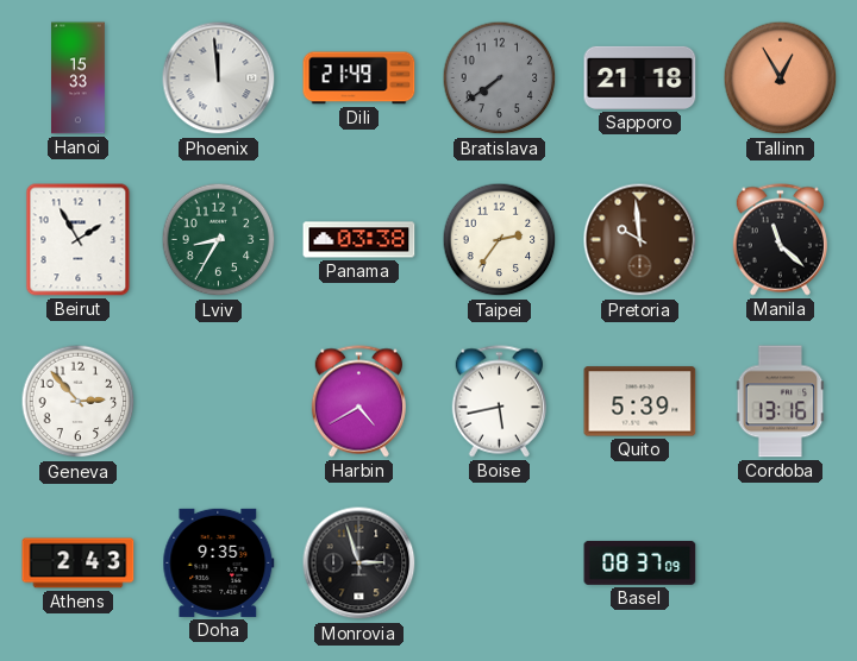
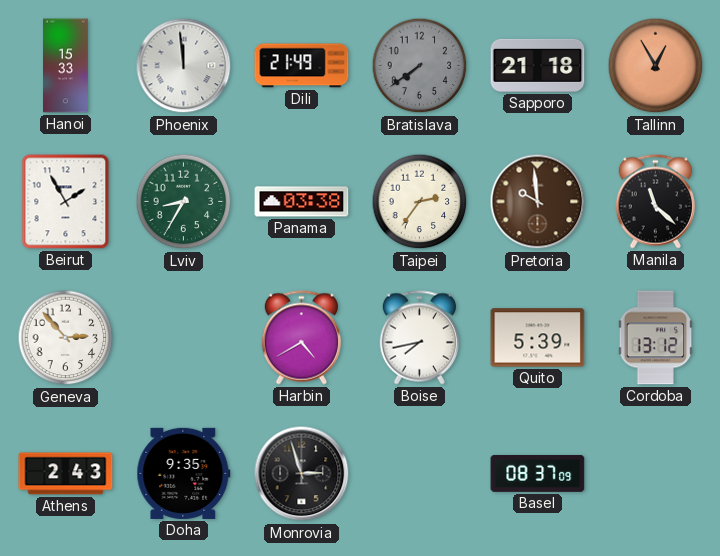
Boise: 5:43 -> 7:43 (419, 338)
Cordoba: 13:16 -> 13:12 (656, 338)
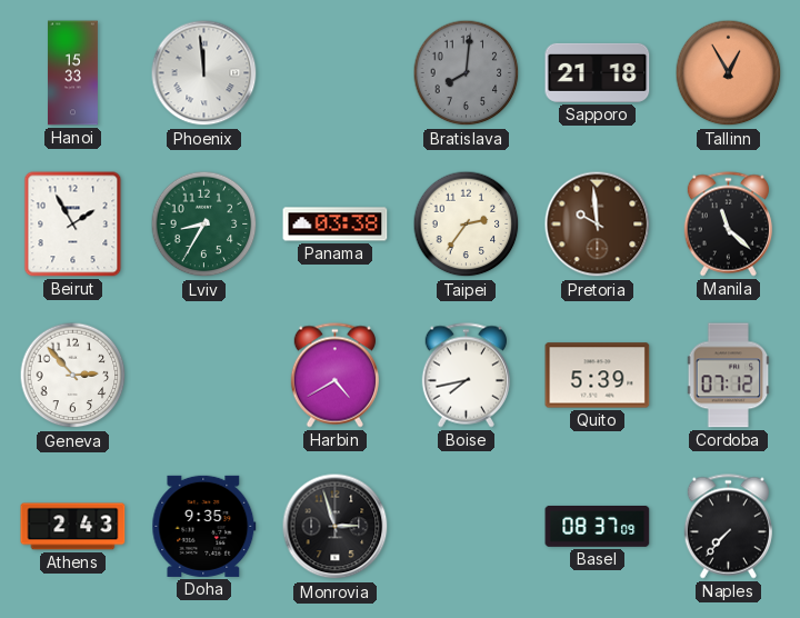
Dili: 21:49 -> none (302, 66)
Bratislava: 7:39 -> 8:01 (467, 73)
Cordoba: 13:12 -> 07:12 (729, 376)
Naples: none -> 7:37 (728, 527)
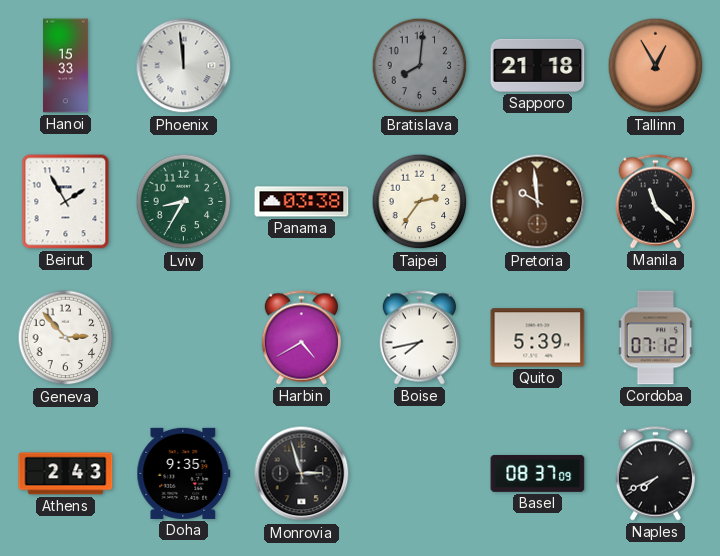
Naples: 7:37 -> 7:41 (655, 474)
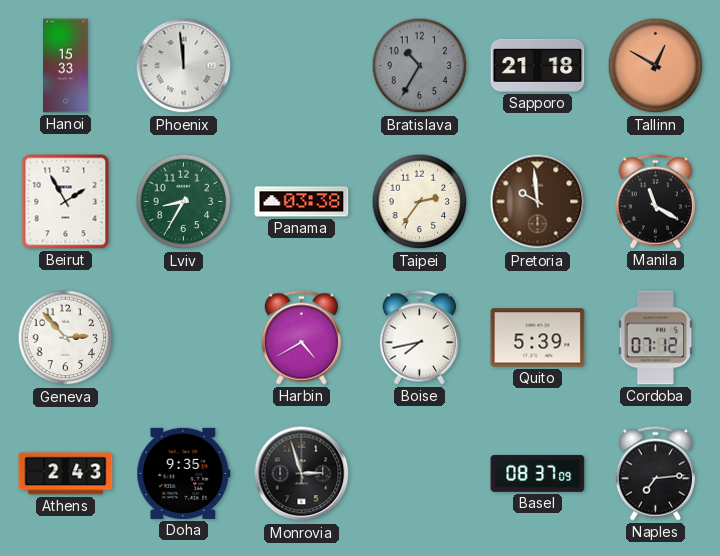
Bratislava: 8:01 -> 10:35 (420, 66)
Tallinn: 12:55 -> 12:50 (656, 66)
Manila: 11:22 -> 11:20 (655, 202)
Naples: 7:41 -> 7:14 (655, 474)
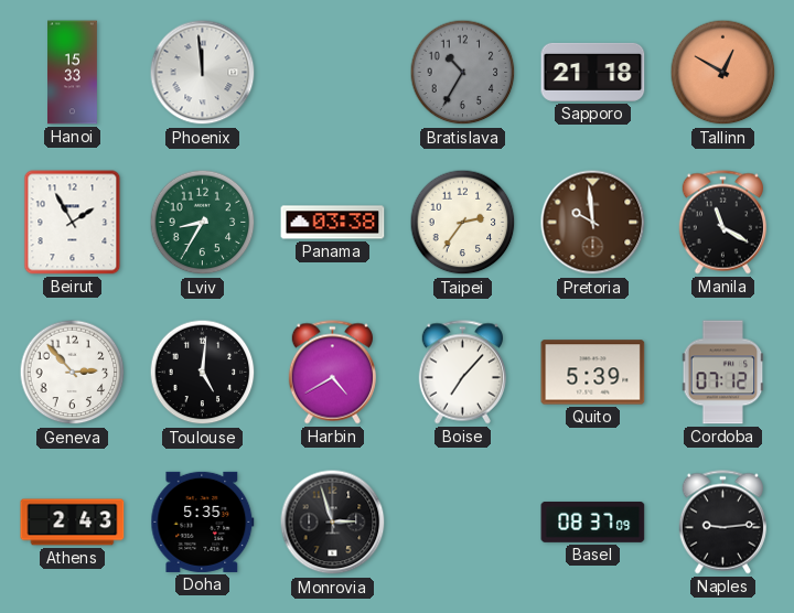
Toulouse: none -> 5:01 (203, 373)
Boise: 7:43 -> 7:07 (462, 373)
Doha: 9:35 -> 5:35 (203, 521)
Naples: 7:14 -> 9:14 (722, 523)
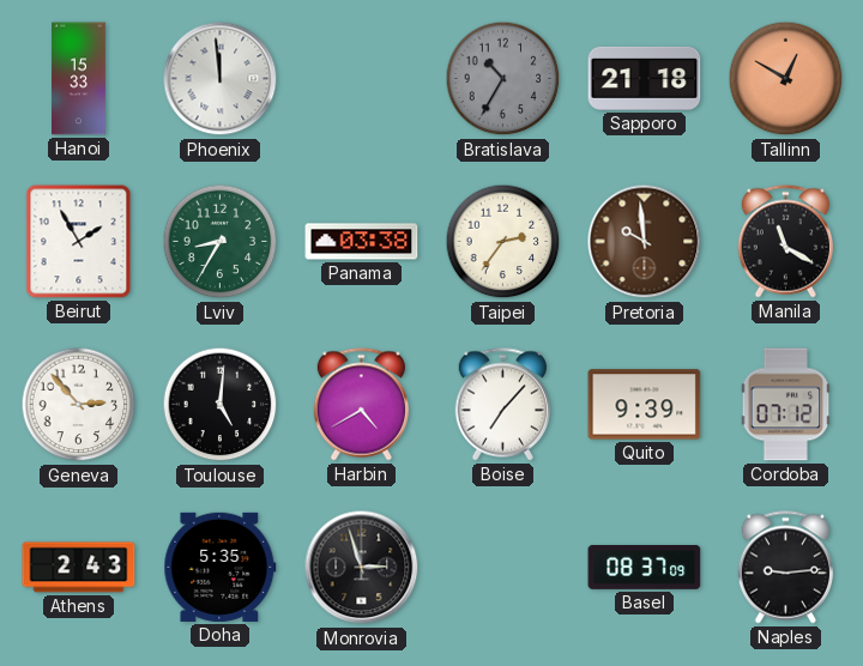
Quito: 5:39 -> 9:39 (645, 405)
